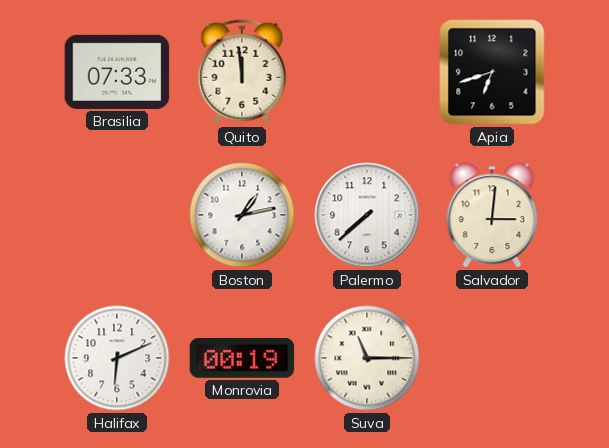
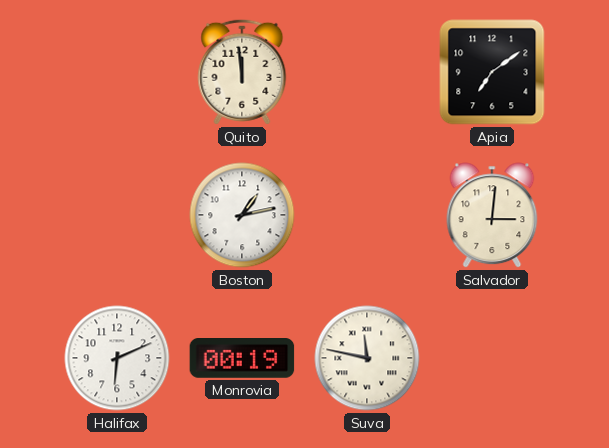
Brasilia: 07:33 -> none (117, 72)
Apia: 6:42 -> 7:09 (492, 72)
Palermo: 7:38 -> none (367, 215)
Suva: 11:15 -> 11:47 (367, 358)
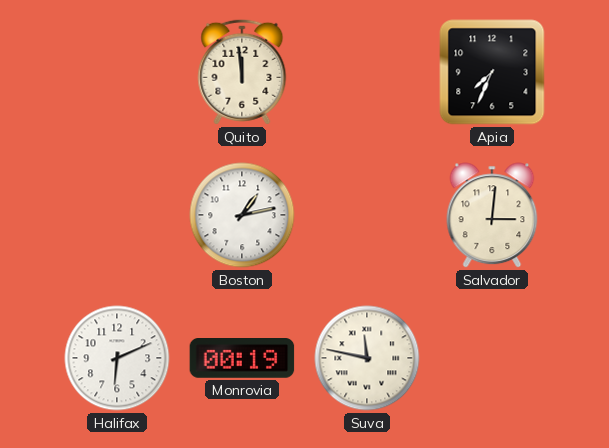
Apia: 7:09 -> 7:34 (492, 72)
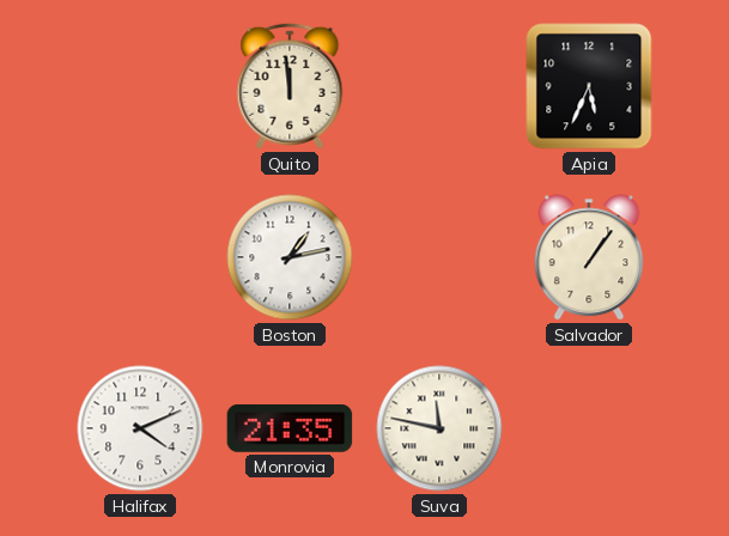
Apia: 7:34 -> 5:34 (589, 86)
Salvador: 3:01 -> 1:06 (589, 257)
Halifax: 6:11 -> 4:11 (140, 428)
Monrovia: 00:19 -> 21:35 (290, 430)
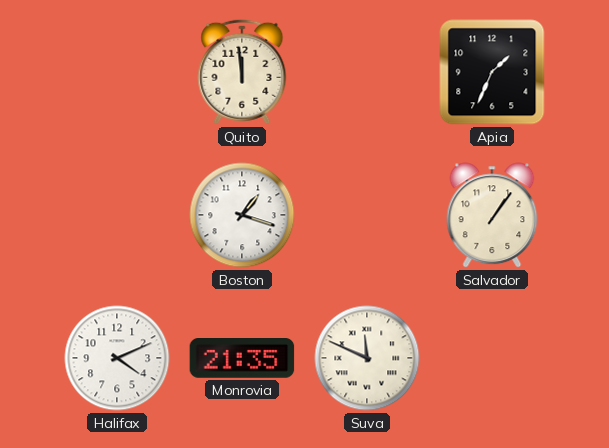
Apia: 5:34 -> 1:34 (492, 72)
Boston: 1:13 -> 1:18 (242, 215)
Suva: 11:47 -> 11:49 (367, 358)
